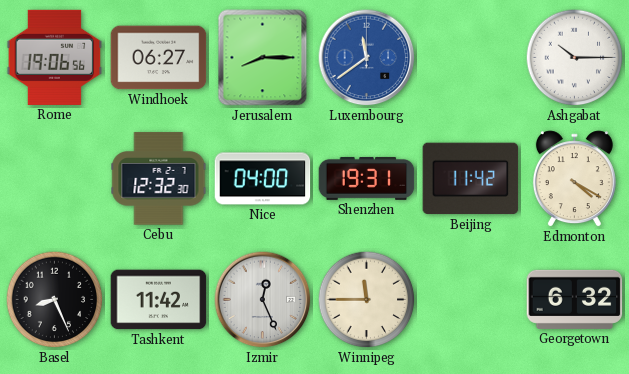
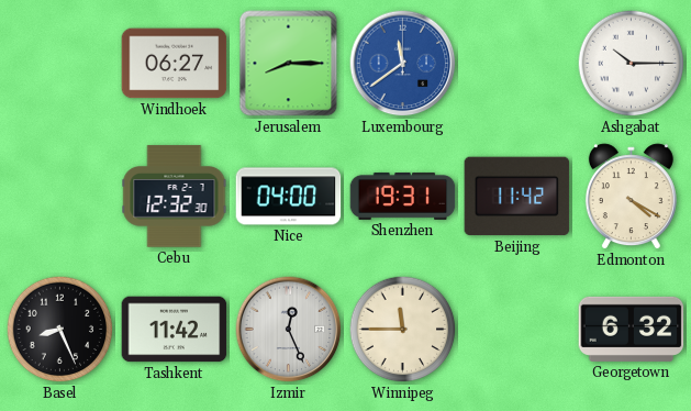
Rome: 19:06 -> none (55, 57)
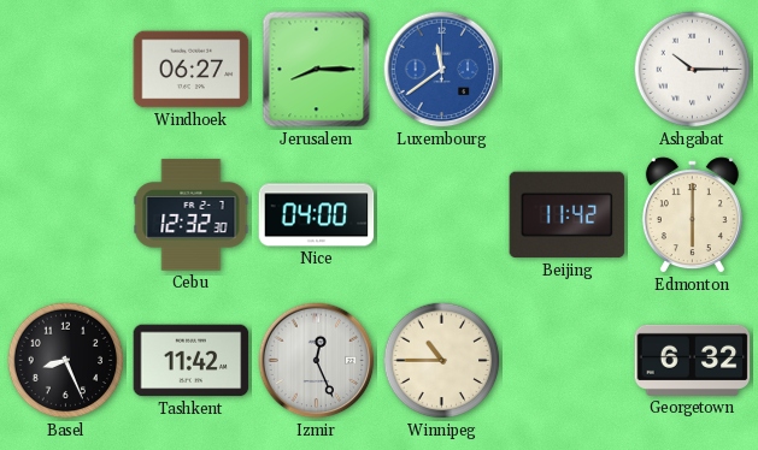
Shenzhen: 19:31 -> none (403, 196)
Edmonton: 4:20 -> 6:00 (692, 215)
Winnipeg: 11:45 -> 10:45 (442, 361)
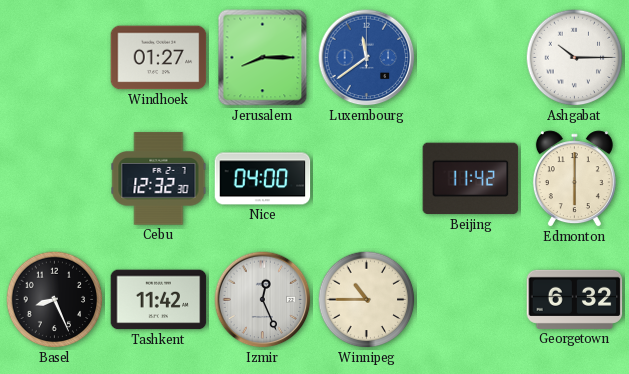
Windhoek: 06:27 -> 01:27 (159, 58)
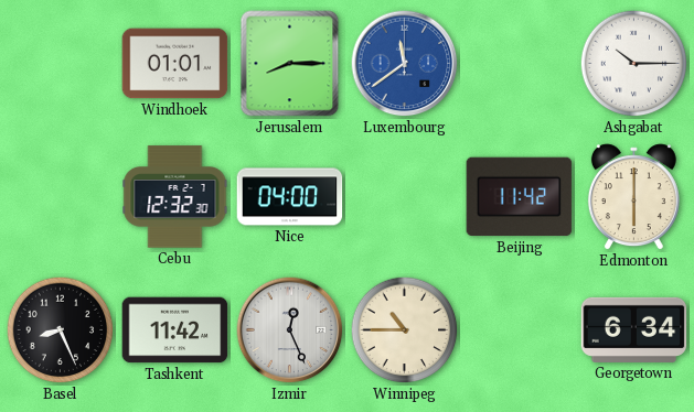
Windhoek: 01:27 -> 01:01 (175, 64)
Georgetown: 6:32 -> 6:34 (634, 329)
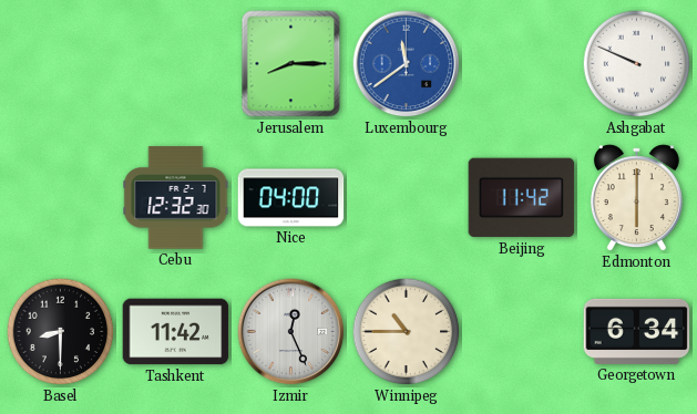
Windhoek: 01:01 -> none (175, 64)
Ashgabat: 10:15 -> 9:49 (637, 64)
Basel: 8:26 -> 8:30 (61, 332)
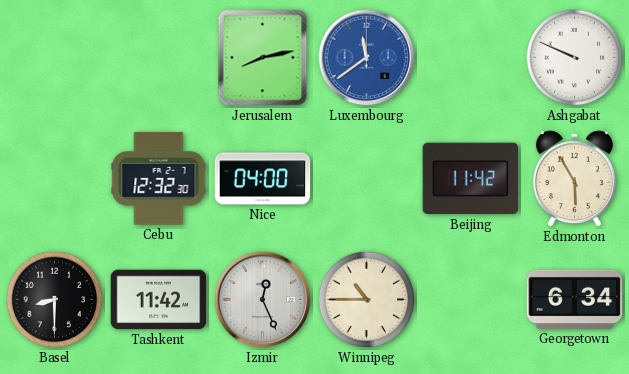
Jerusalem: 8:15 -> 8:13 (263, 58)
Edmonton: 6:00 -> 5:55 (574, 179)
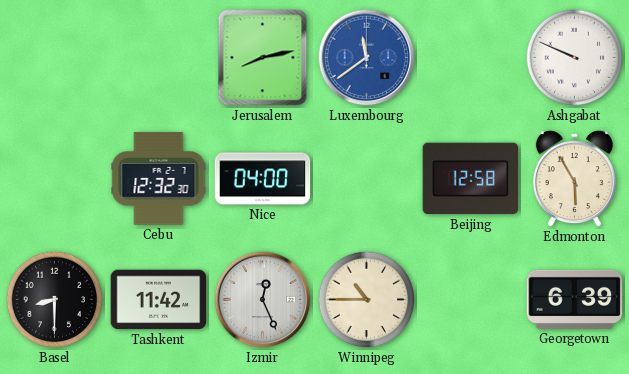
Beijing: 11:42 -> 12:58 (471, 179)
Georgetown: 6:34 -> 6:39 (575, 299)
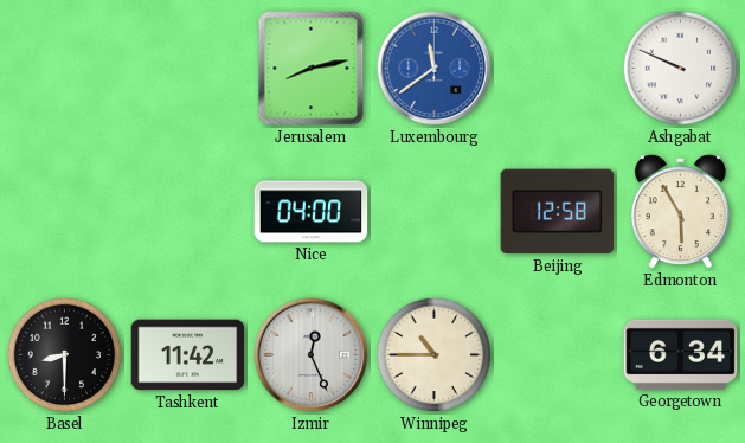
Cebu: 12:32 -> none (159, 179)
Georgetown: 6:39 -> 6:34 (681, 354)
